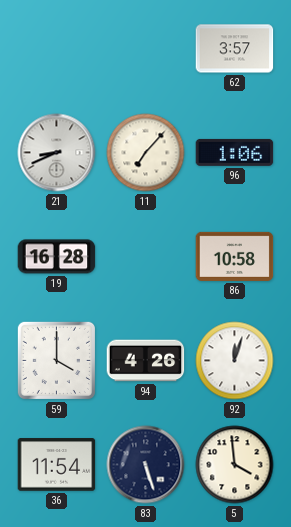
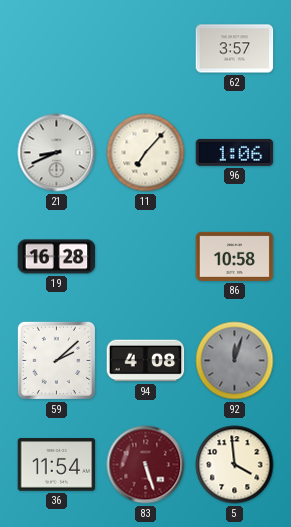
59: 4:00 -> 2:08 (56, 360)
94: 4:26 -> 4:08 (146, 361)
92 dial: white -> grey (235, 361)
83 dial: navy -> burgundy (146, 465)
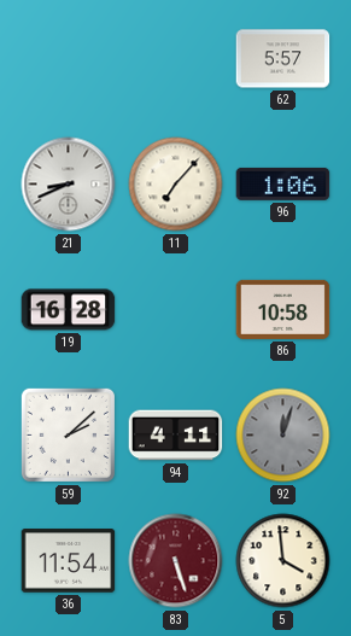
62: 3:57 -> 5:57 (283, 59)
94: 4:08 -> 4:11 (176, 436)
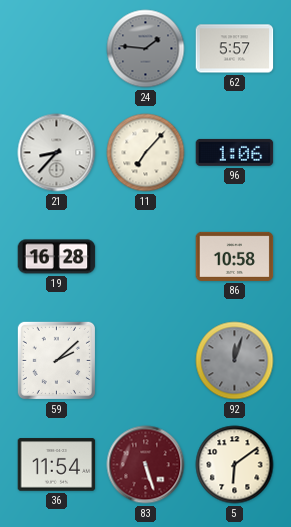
24: none -> 1:46 (146, 49)
21: 8:41 -> 8:37 (57, 153)
94: 4:11 -> none (176, 436)
5: 3:59 -> 6:09 (235, 465)
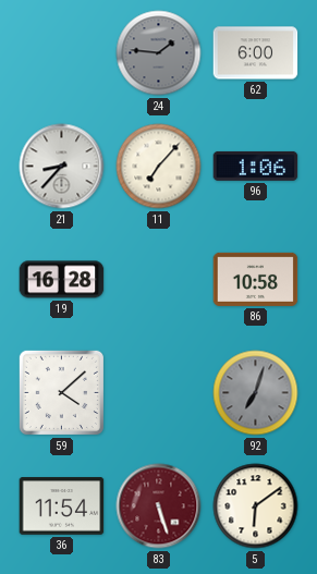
62: 5:57 -> 6:00 (256, 53)
59: 2:08 -> 4:08 (61, 392)
92: 12:03 -> 7:03 (256, 393)
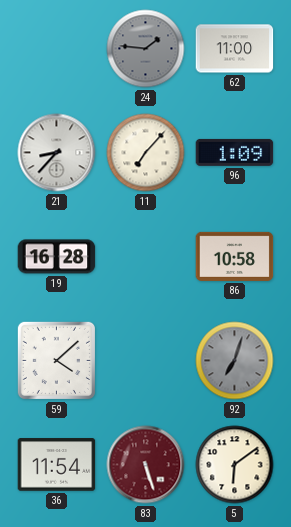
62: 6:00 -> 11:00 (235, 49)
96: 1:06 -> 1:09 (235, 152)
